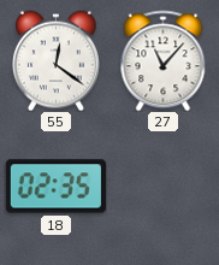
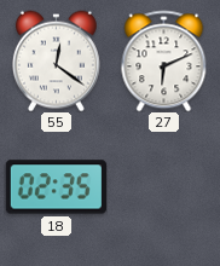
27: 11:07 -> 6:11 (164, 60)
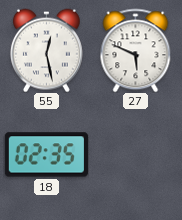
55: 12:21 -> 12:28 (46, 50)
27: 6:11 -> 5:49 (136, 50)
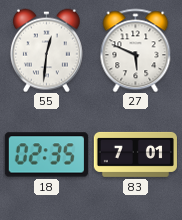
55: 12:28 -> 12:31 (46, 50)
83: none -> 7:01 (135, 154)
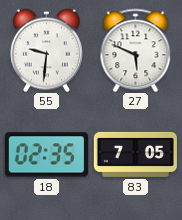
55: 12:31 -> 9:31 (46, 50)
83: 7:01 -> 7:05 (135, 154)
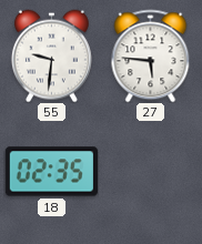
27: 5:49 -> 5:46 (151, 55)
83: 7:05 -> none (135, 154)
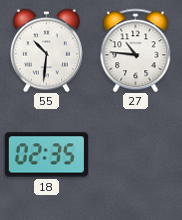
55: 9:31 -> 10:31 (46, 50)
27: 5:46 -> 10:46 (136, 50)
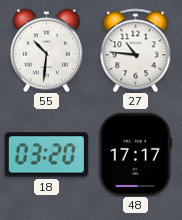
18: 02:35 -> 03:20 (46, 155)
48: none -> 17:17 (135, 154)
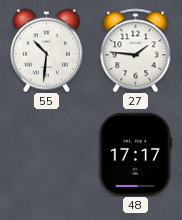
27: 10:46 -> 1:46 (136, 50)
18: 03:20 -> none (46, 155)
